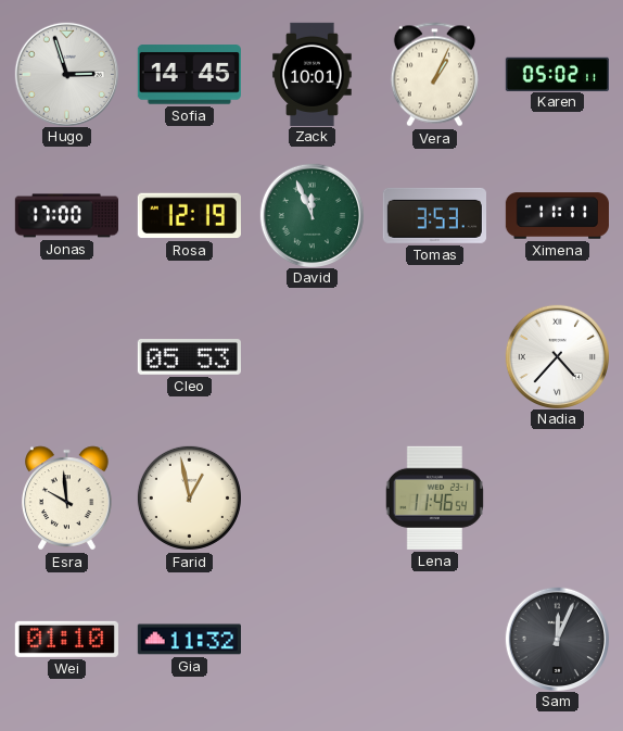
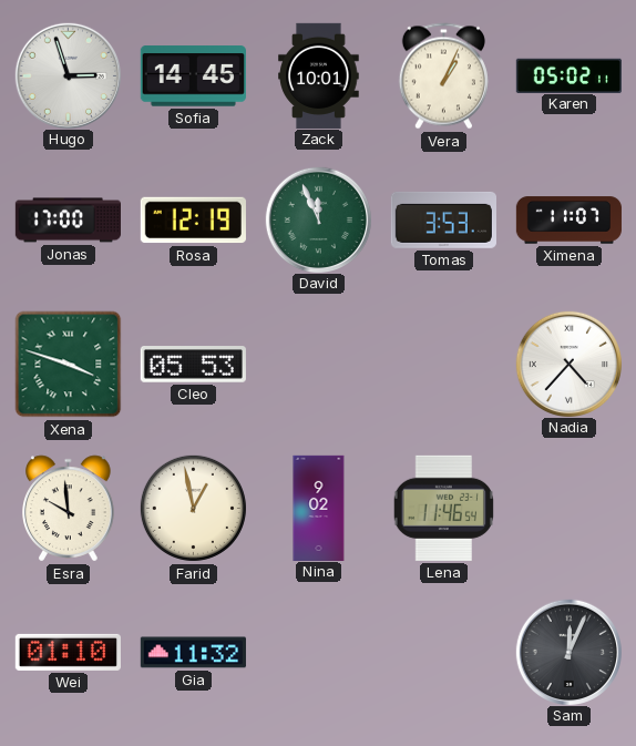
Ximena: 11:11 -> 11:07 (568, 221)
Xena: none -> 3:48 (69, 365)
Nina: none -> 9:02 (319, 508)
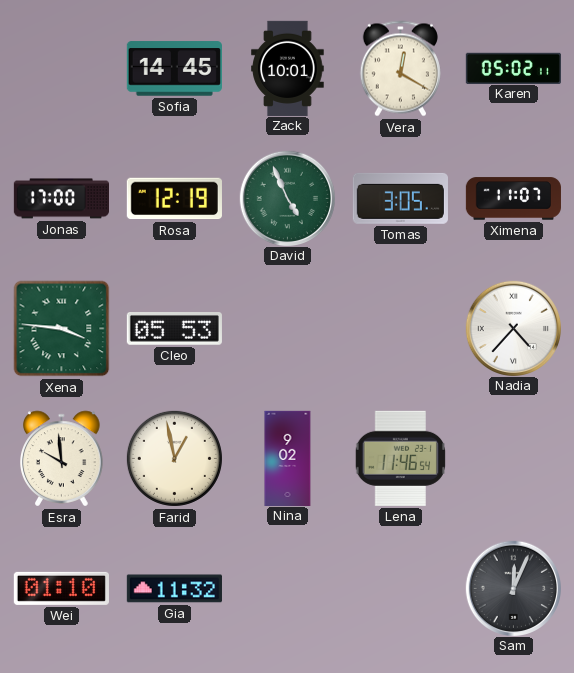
Hugo: 2:57 -> none (68, 75)
Vera: 1:04 -> 12:20 (400, 69)
David: 11:56 -> 4:56 (287, 198)
Tomas: 3:53 -> 3:05 (400, 198)
Xena: 3:48 -> 3:46 (62, 329)
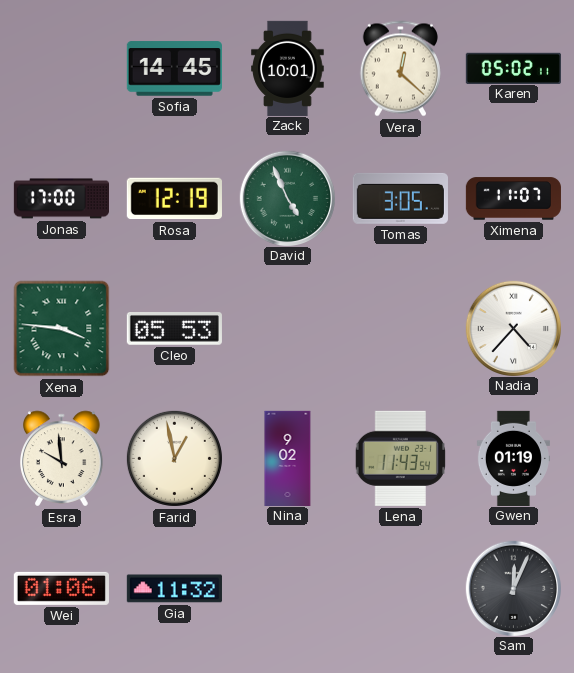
Vera: 12:20 -> 12:22 (400, 69)
Lena: 11:46 -> 11:43 (400, 458)
Gwen: none -> 01:19 (513, 458)
Wei: 01:10 -> 01:06 (61, 588)
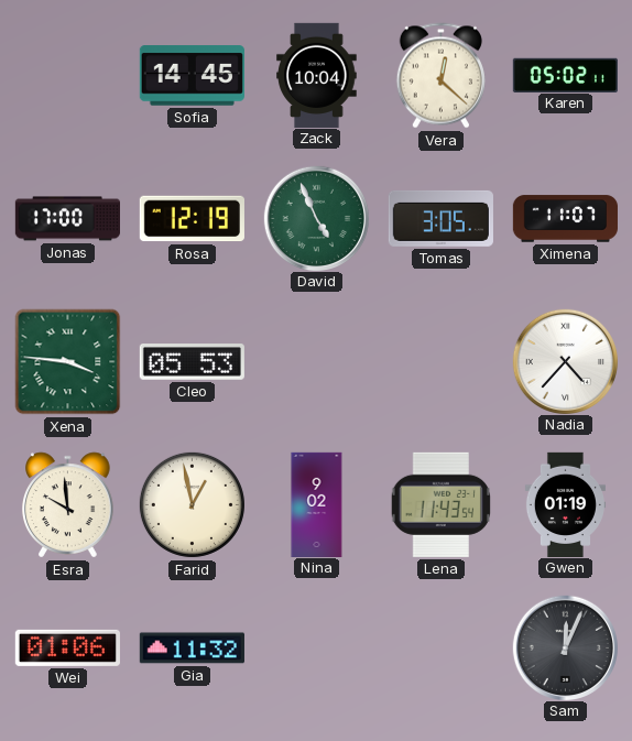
Zack: 10:01 -> 10:04 (317, 75)
